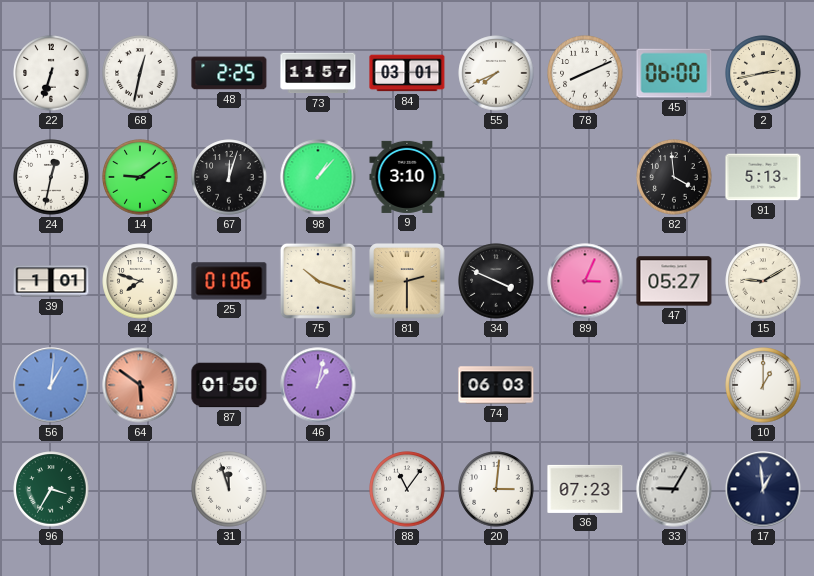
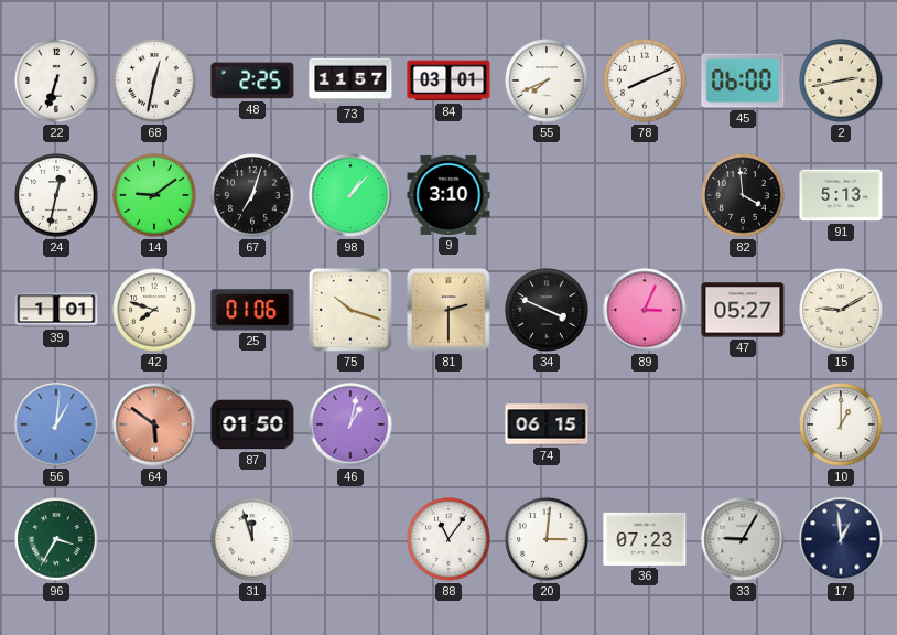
67: 12:03 -> 7:03 (252, 195)
74: 06:03 -> 06:15 (547, 424)
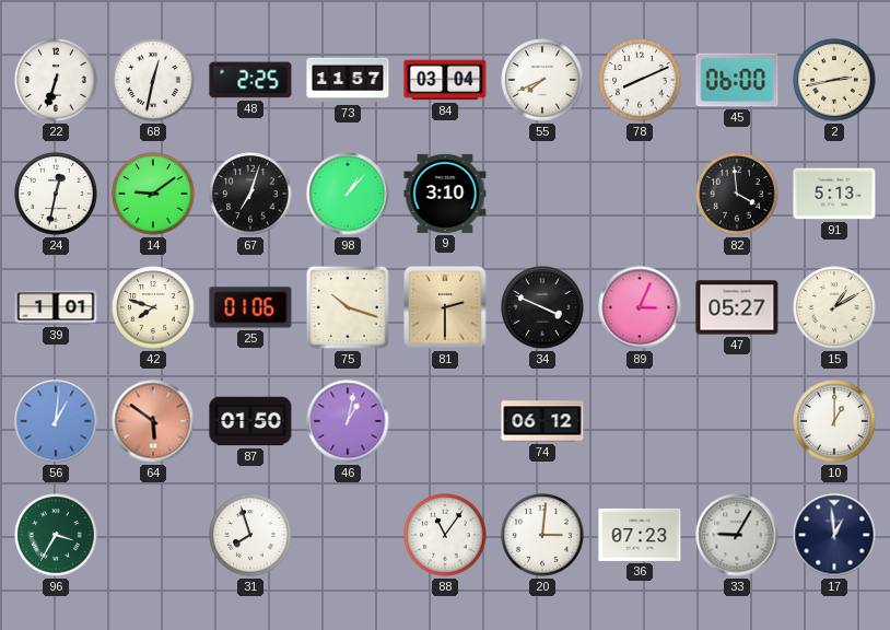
84: 03:01 -> 03:04 (445, 80)
15: 9:10 -> 1:10 (834, 307)
74: 06:15 -> 06:12 (542, 421)
31: 11:57 -> 7:57 (250, 535)
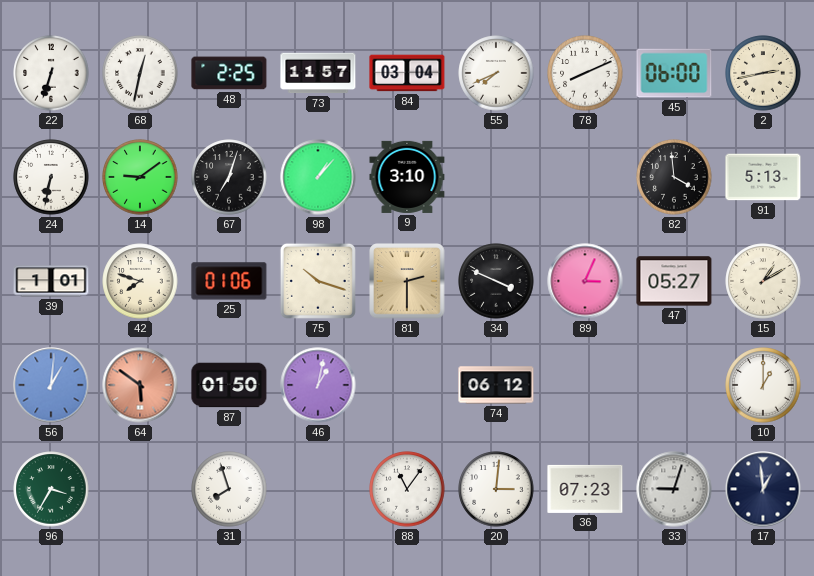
24: 12:32 -> 6:32 (51, 177)
33: 9:05 -> 9:03 (674, 489)
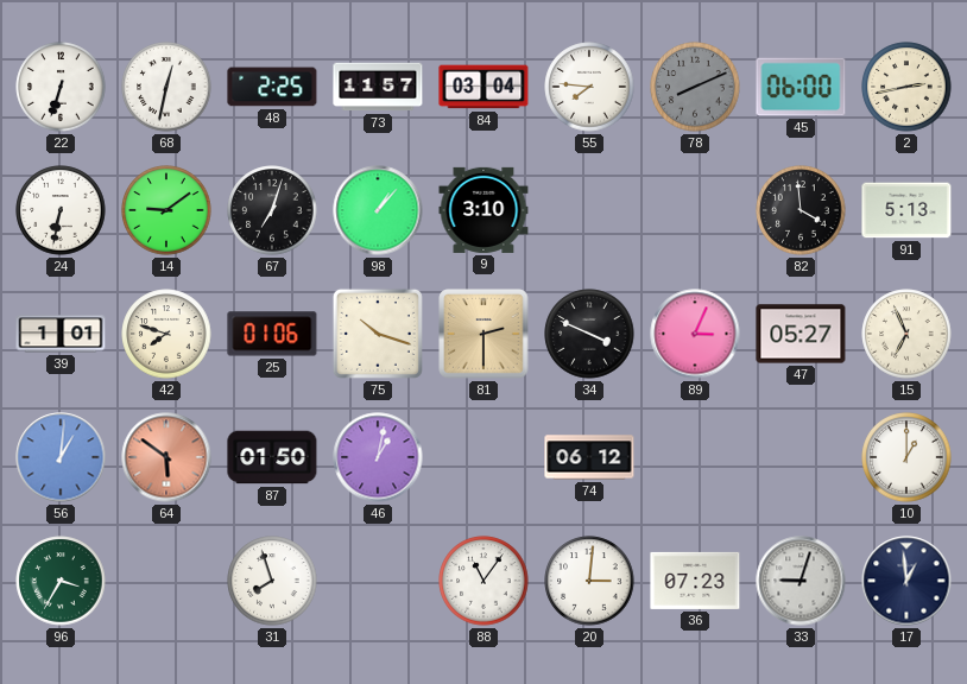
55: 7:41 -> 7:46 (589, 87)
78 dial: white -> grey (695, 87)
15: 1:10 -> 6:56 (906, 334)
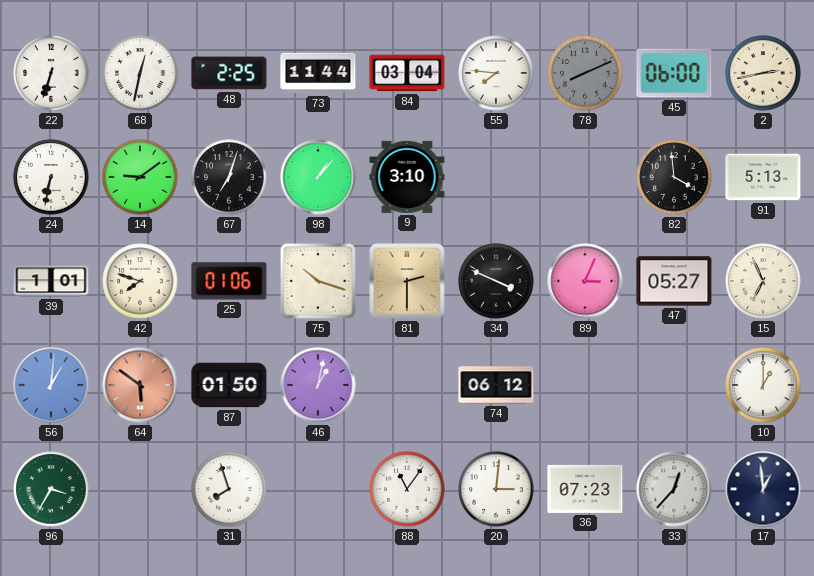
73: 11:57 -> 11:44 (318, 73)
33: 9:03 -> 12:37 (674, 489)
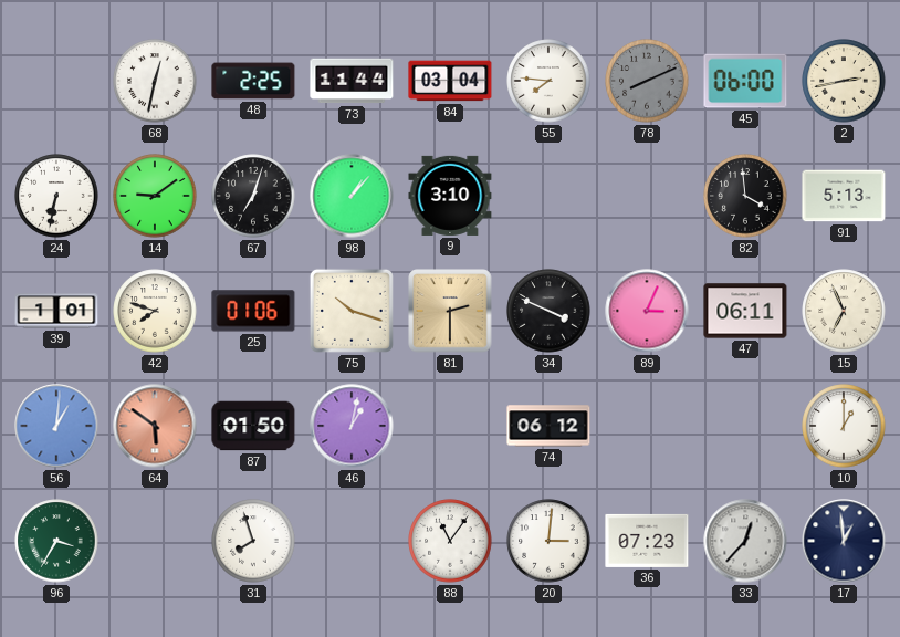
22: 6:33 -> none (51, 73)
47: 05:27 -> 06:11 (745, 311)
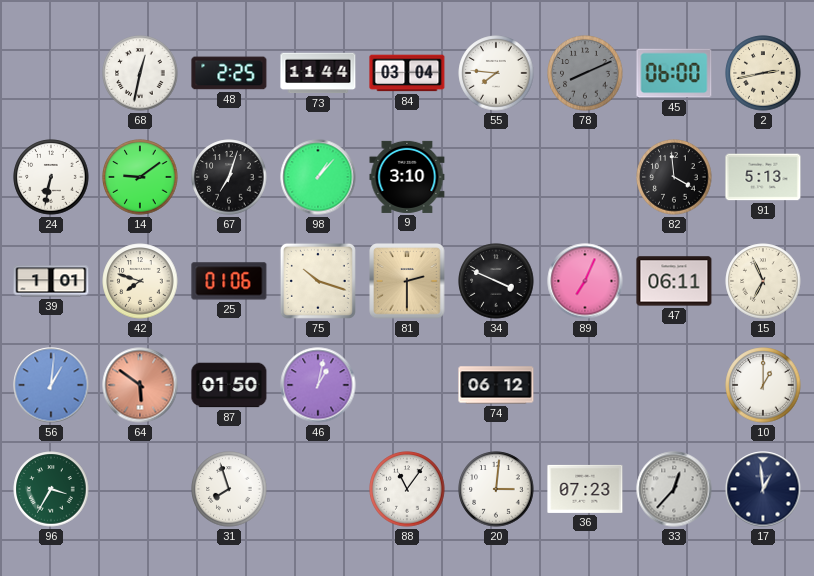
89: 3:04 -> 7:04 (585, 281)
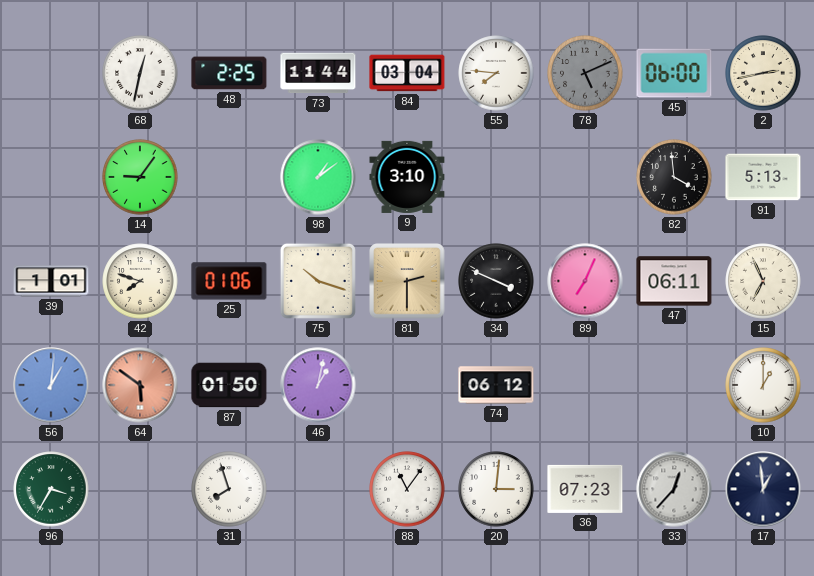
78: 8:11 -> 5:11 (585, 73)
24: 6:32 -> none (51, 177)
14: 9:09 -> 9:06 (140, 177)
67: 7:03 -> none (229, 177)
98: 1:07 -> 1:09 (318, 177)
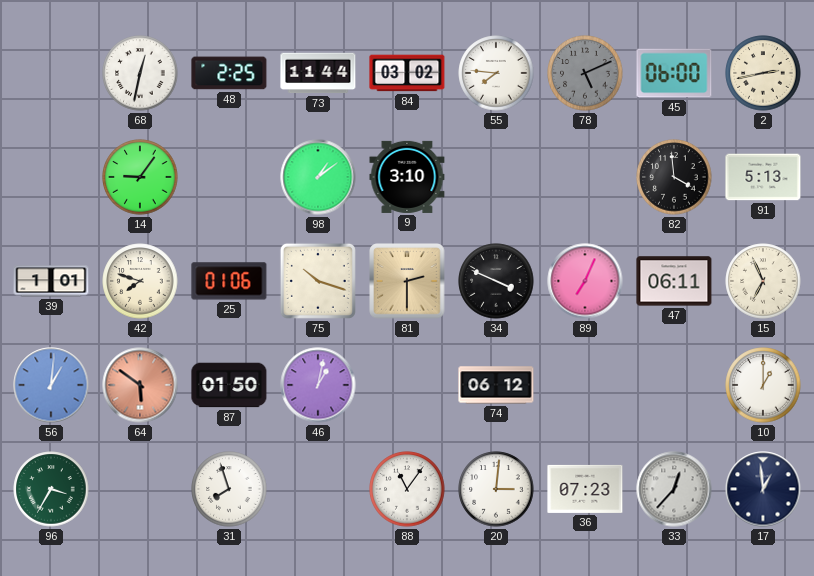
84: 03:04 -> 03:02 (407, 73)
